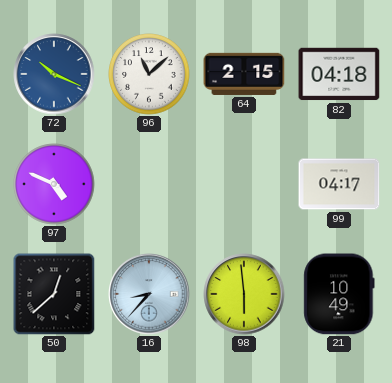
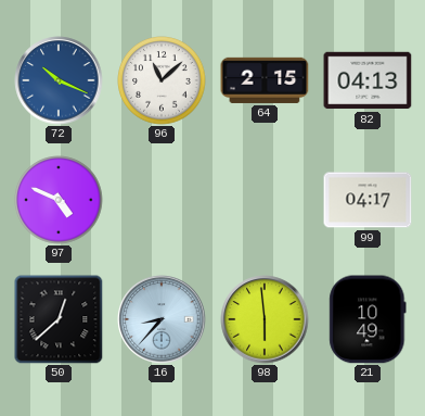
82: 04:18 -> 04:13 (368, 80)
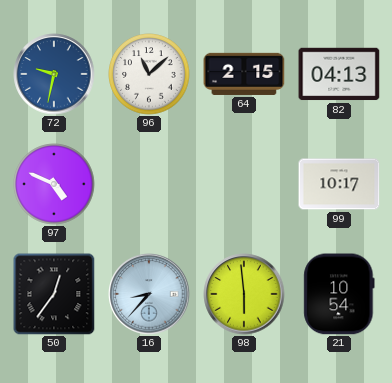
72: 10:19 -> 9:32 (54, 74)
99: 04:17 -> 10:17 (339, 184)
50: 12:38 -> 12:36 (54, 294)
21: 10:49 -> 10:54 (339, 294)
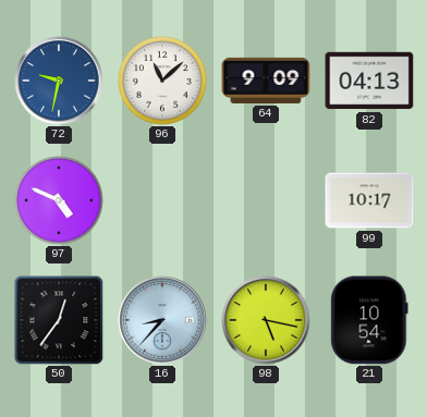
64: 2:15 -> 9:09 (266, 81)
98: 5:59 -> 5:17 (266, 320)
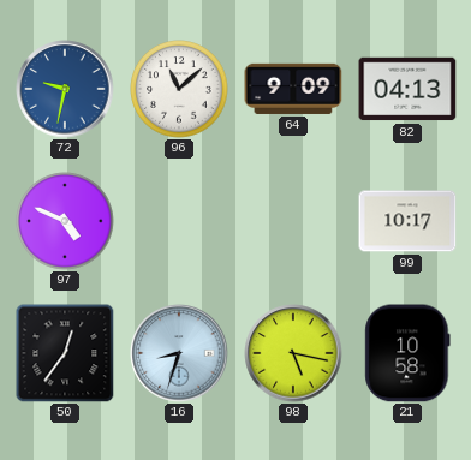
16: 8:37 -> 8:33 (179, 353)
21: 10:54 -> 10:58 (407, 353)
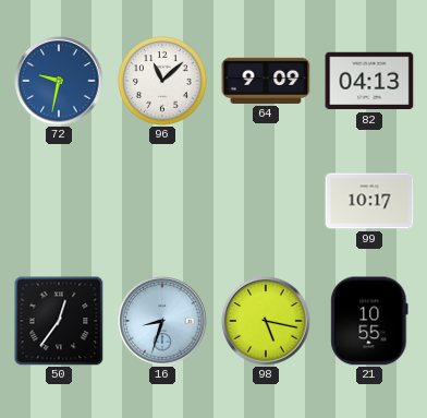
97: 4:49 -> none (65, 221)
21: 10:58 -> 10:55 (369, 321)
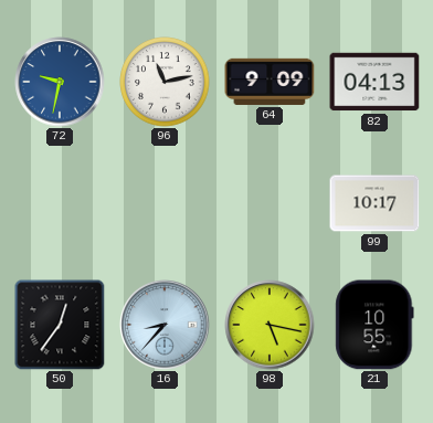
96: 11:08 -> 11:13 (165, 82)
16: 8:33 -> 8:37 (165, 325)
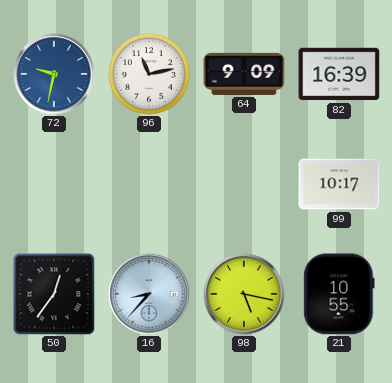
82: 04:13 -> 16:39 (339, 74)
